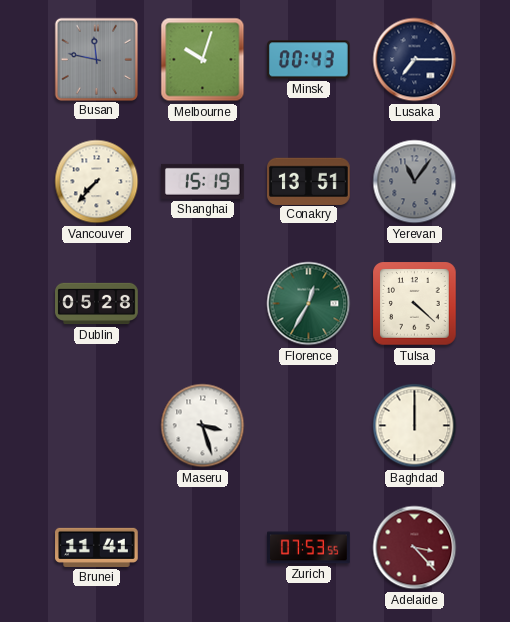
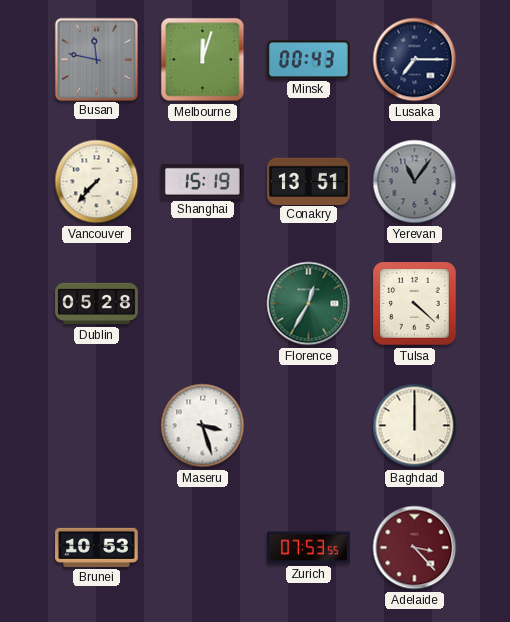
Melbourne: 10:03 -> 12:03 (203, 60)
Brunei: 11:41 -> 10:53 (97, 547)
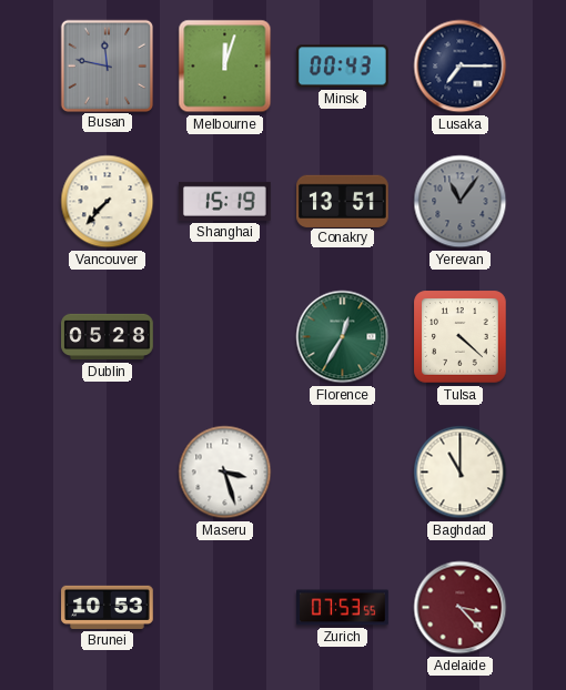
Baghdad: 12:00 -> 11:00 (461, 473)
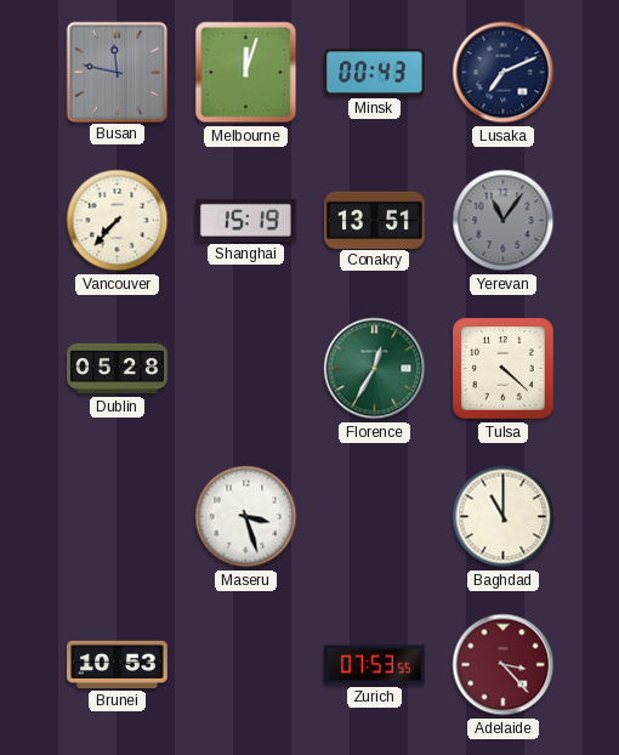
Lusaka: 7:15 -> 7:11 (504, 73)
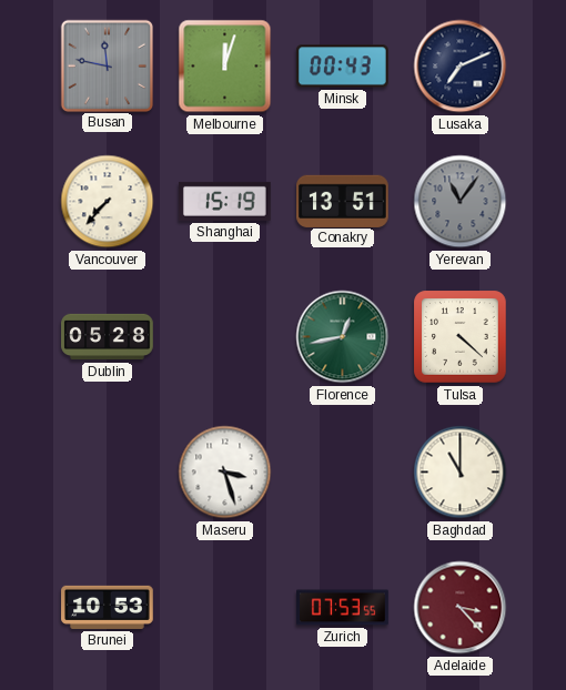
Florence: 12:35 -> 12:43 (343, 337)
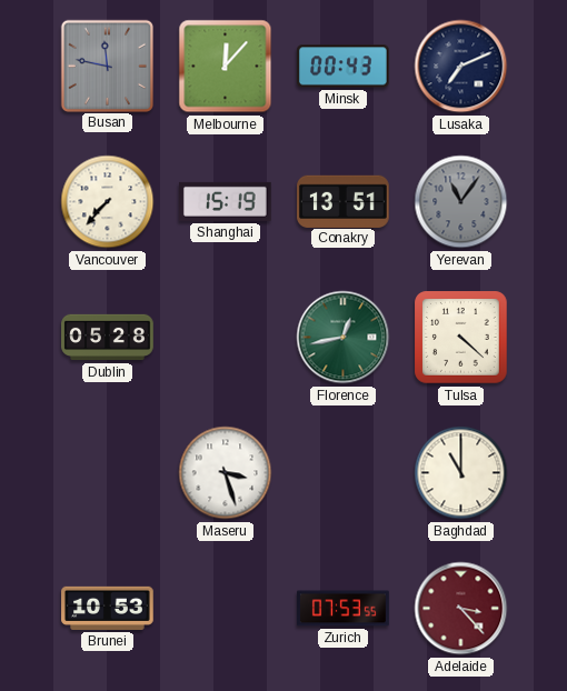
Melbourne: 12:03 -> 12:07 (226, 67)
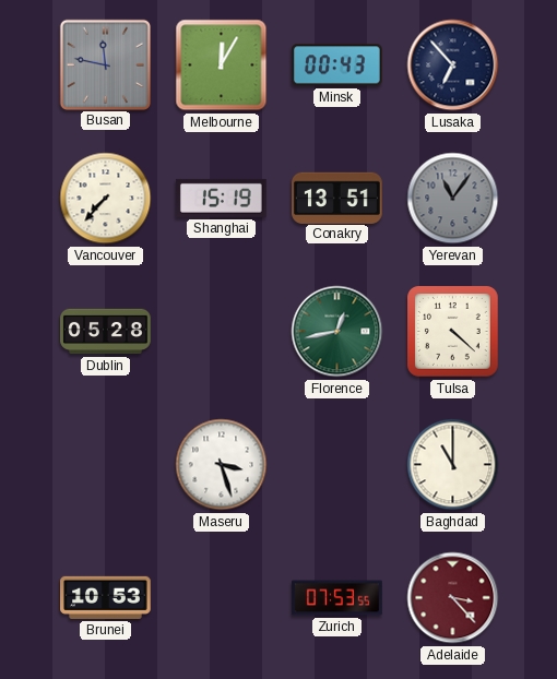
Melbourne: 12:07 -> 12:05 (222, 65)
Lusaka: 7:11 -> 6:53 (453, 65)
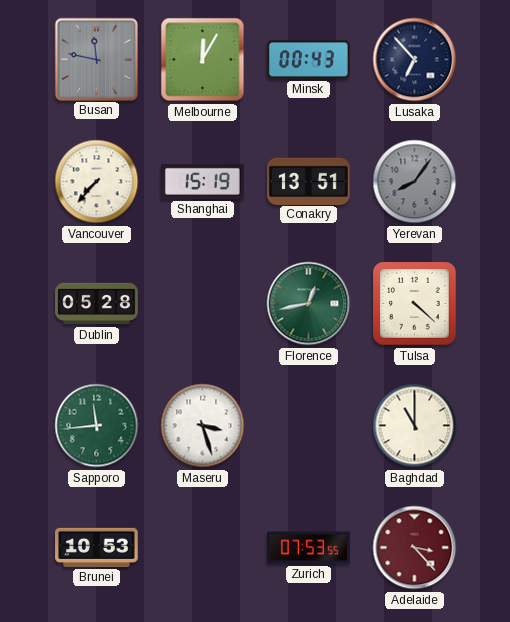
Yerevan: 11:06 -> 8:06 (415, 182)
Sapporo: none -> 11:44 (97, 426)
